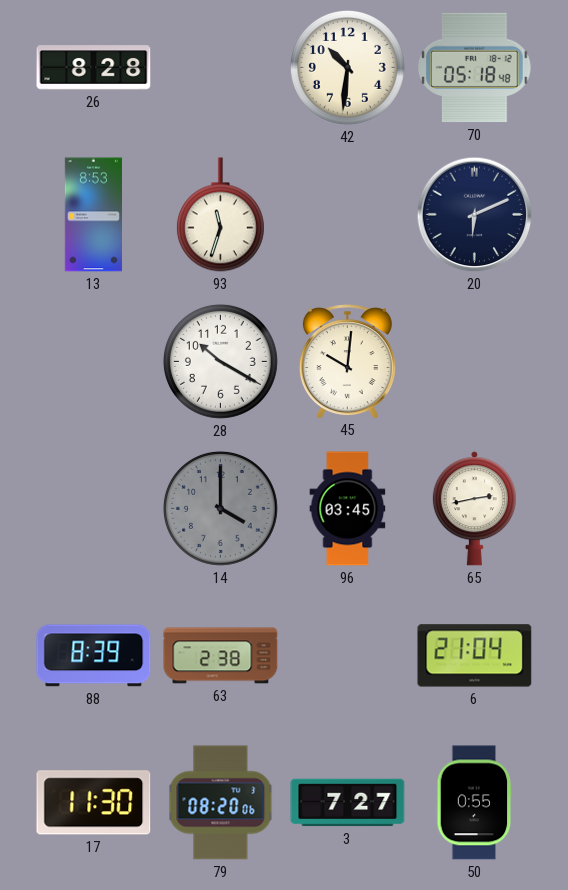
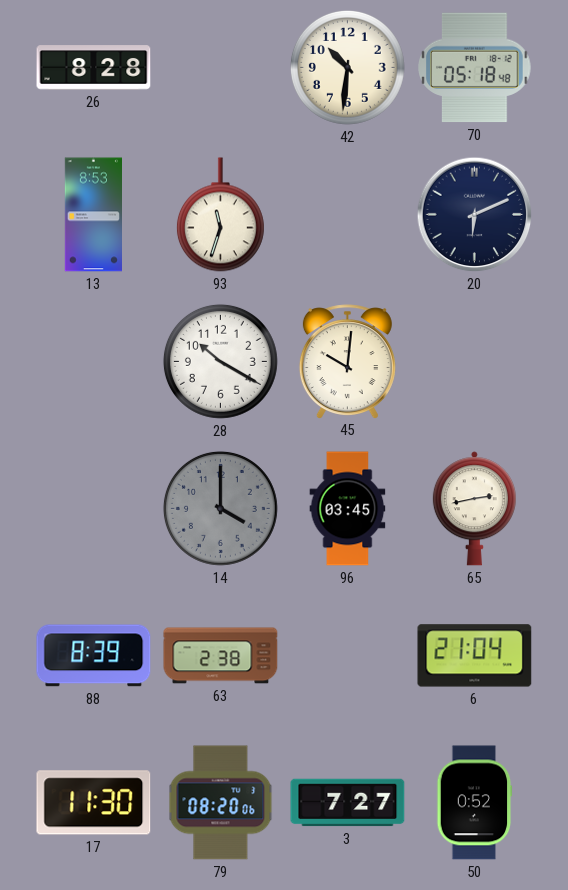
50: 0:55 -> 0:52 (475, 803)
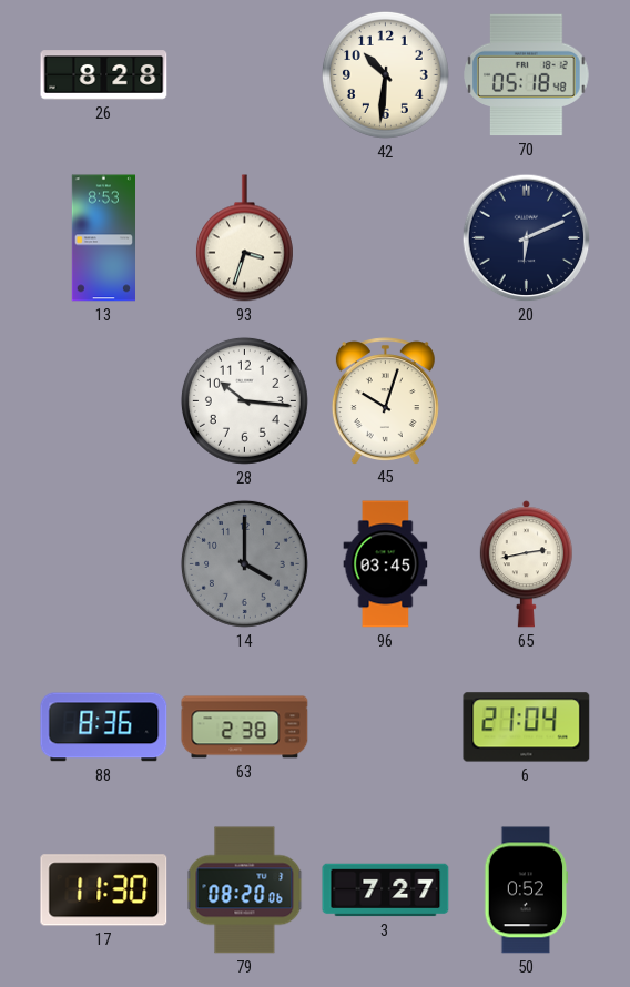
93: 11:33 -> 3:33 (244, 238)
28: 10:20 -> 10:16 (244, 400)
45: 10:01 -> 10:03 (385, 400)
88: 8:39 -> 8:36 (104, 727)
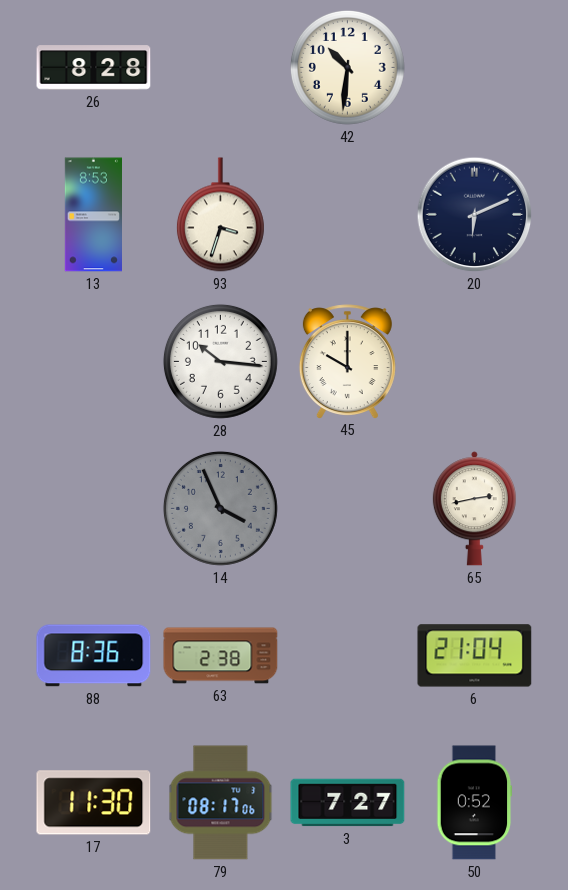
70: 05:18 -> none (527, 75)
45: 10:03 -> 10:00 (347, 361)
14: 4:00 -> 3:56 (220, 508)
96: 03:45 -> none (386, 564)
79: 08:20 -> 08:17 (221, 803)
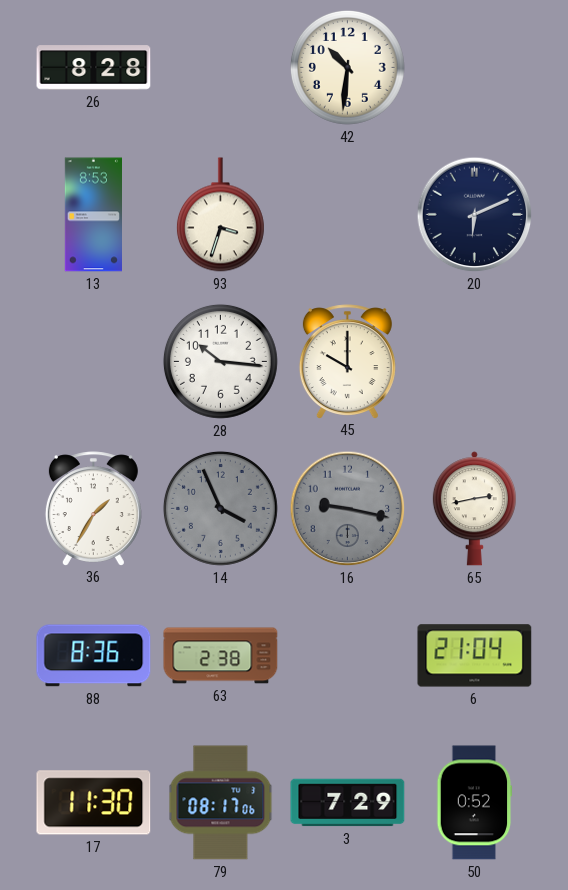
36: none -> 1:35 (93, 508)
16: none -> 9:17 (348, 509)
3: 7:27 -> 7:29 (348, 803)
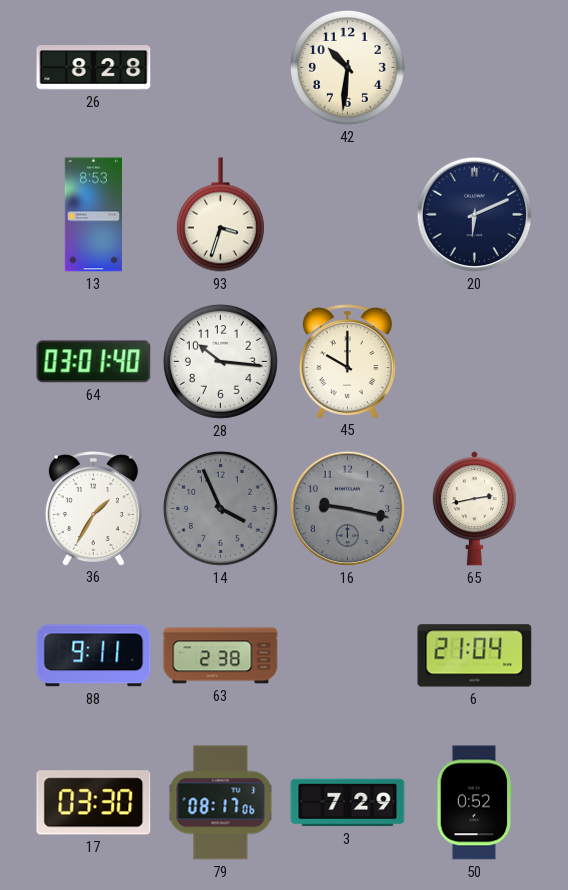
64: none -> 03:01 (94, 362)
88: 8:36 -> 9:11 (94, 656)
17: 11:30 -> 03:30 (94, 803)
